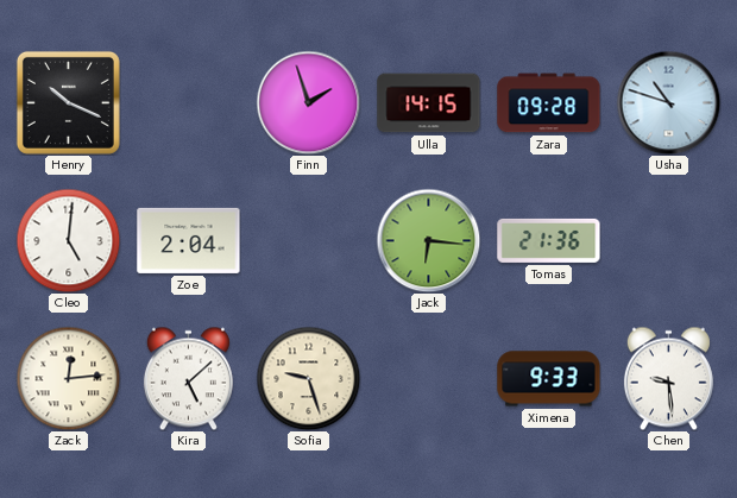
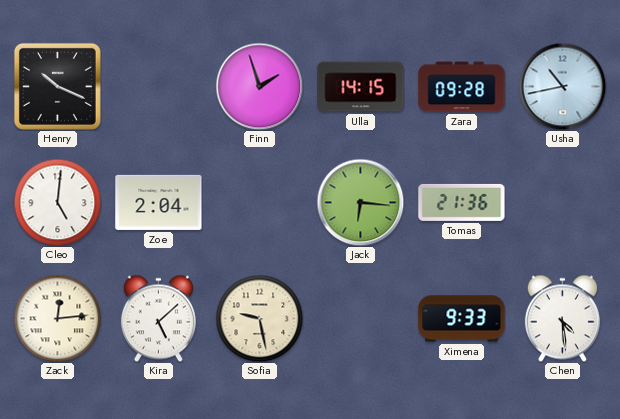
Usha: 10:48 -> 10:43 (562, 86)
Sofia: 9:27 -> 9:28 (259, 318)
Chen: 9:29 -> 4:29 (562, 318)
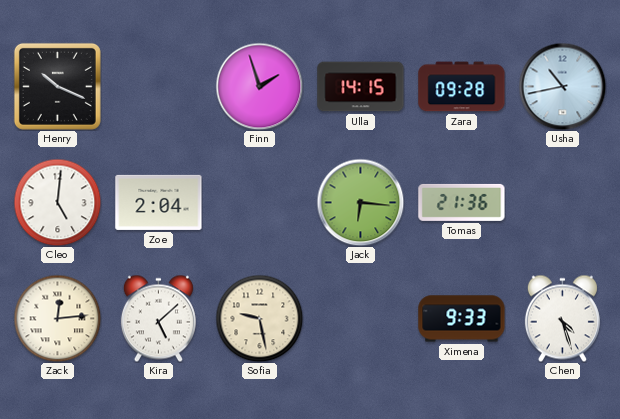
Chen: 4:29 -> 4:27 (562, 318)
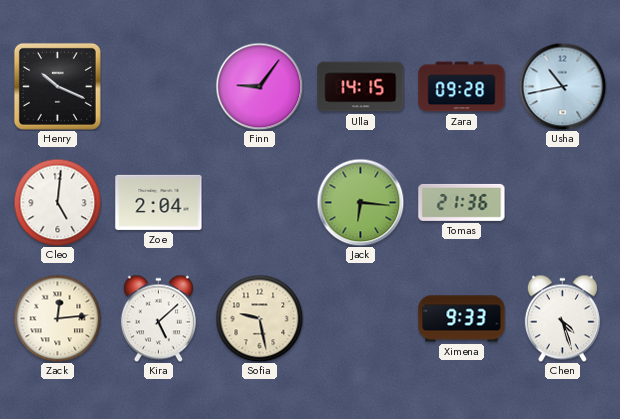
Finn: 1:57 -> 9:06 (259, 86)
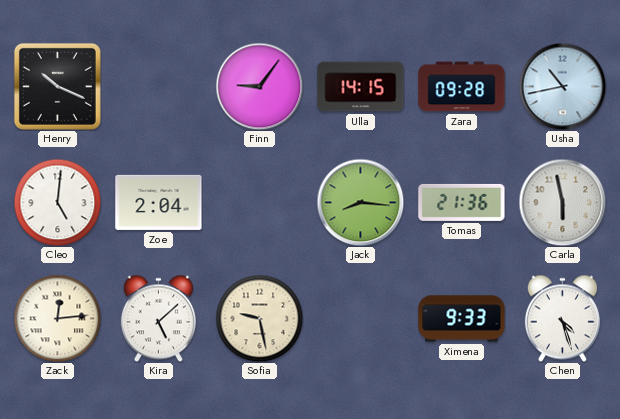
Jack: 6:16 -> 8:16 (360, 202)
Carla: none -> 5:58 (562, 202)
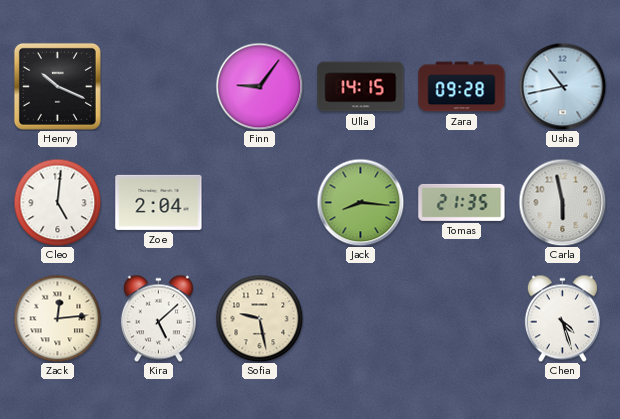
Tomas: 21:36 -> 21:35 (462, 202)
Ximena: 9:33 -> none (462, 319)
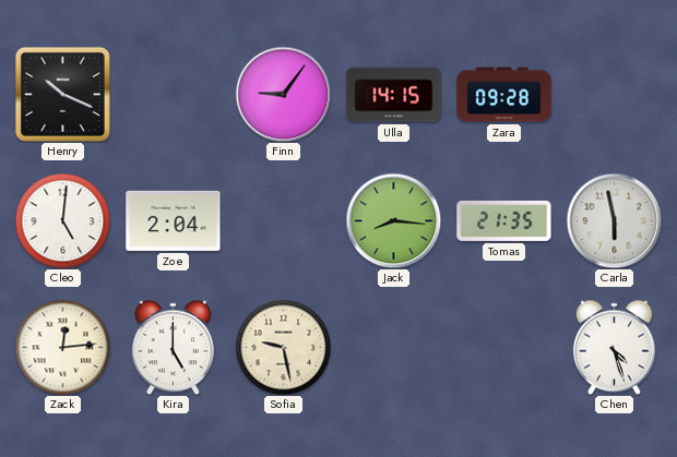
Usha: 10:43 -> none (562, 86)
Kira: 5:08 -> 5:00 (173, 347)
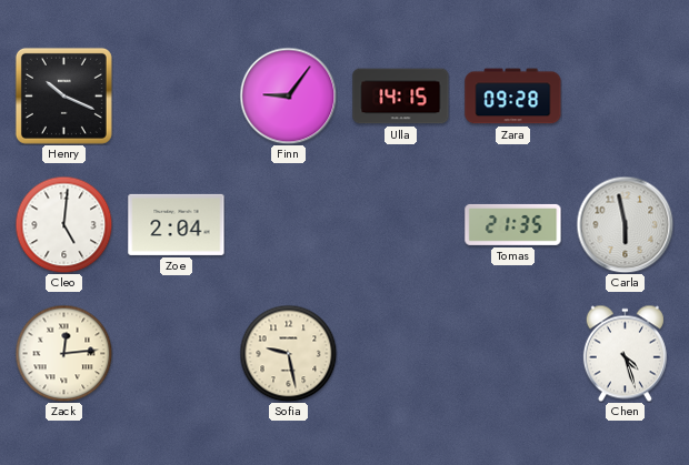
Jack: 8:16 -> none (393, 220)
Kira: 5:00 -> none (173, 347)
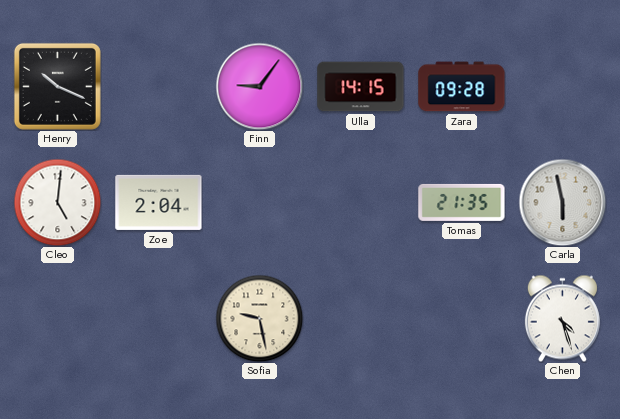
Zack: 12:14 -> none (63, 353)
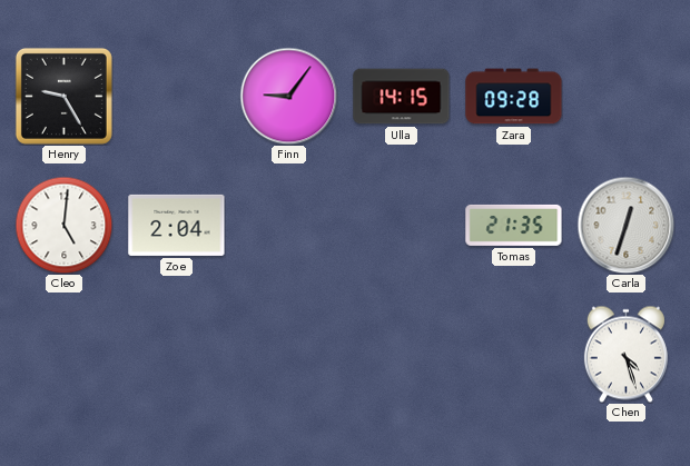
Henry: 10:19 -> 9:25 (63, 96)
Carla: 5:58 -> 12:33 (625, 225)
Sofia: 9:28 -> none (259, 318)
